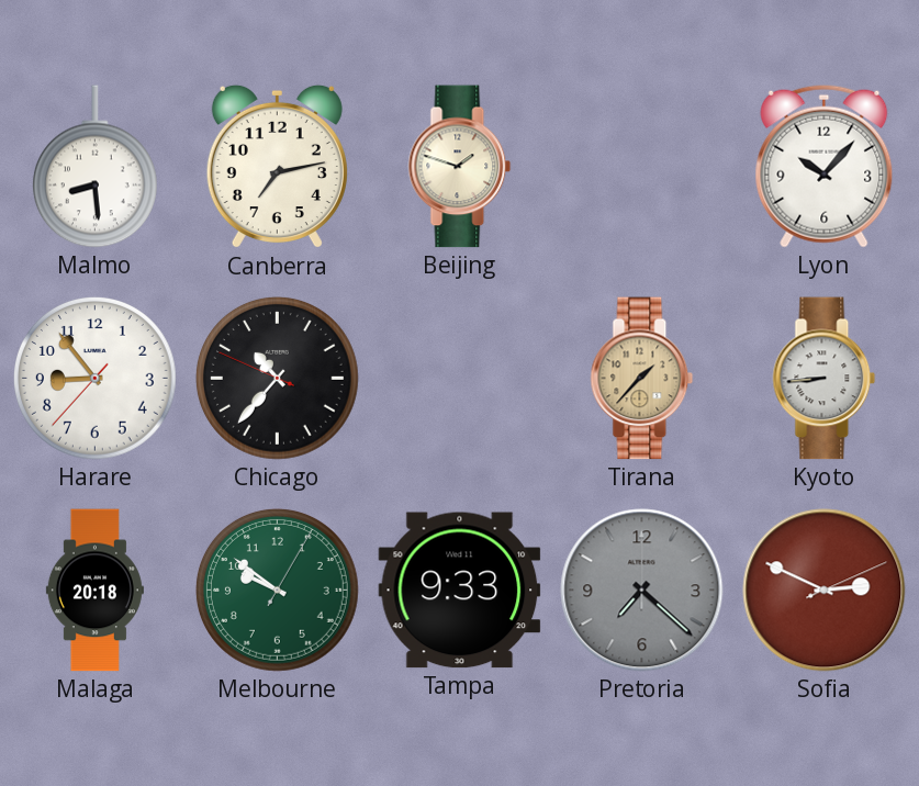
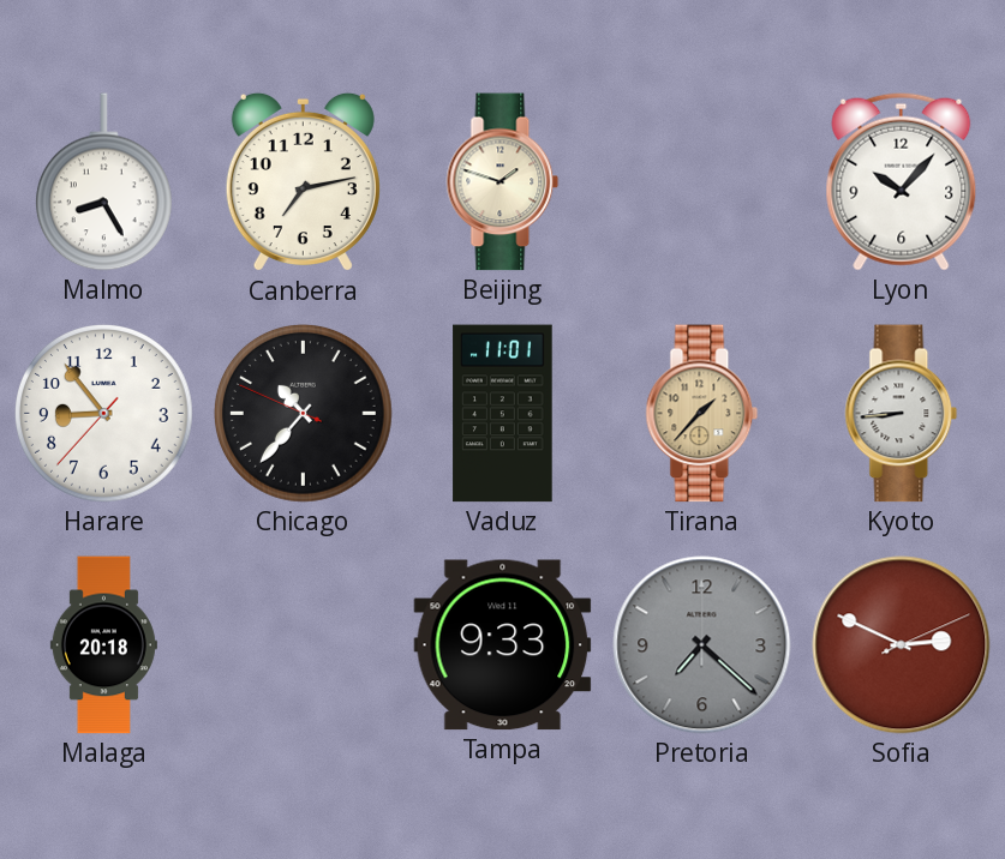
Malmo: 8:29 -> 8:25 (103, 182)
Vaduz: none -> 11:01 (503, 414)
Melbourne: 9:51 -> none (278, 591)
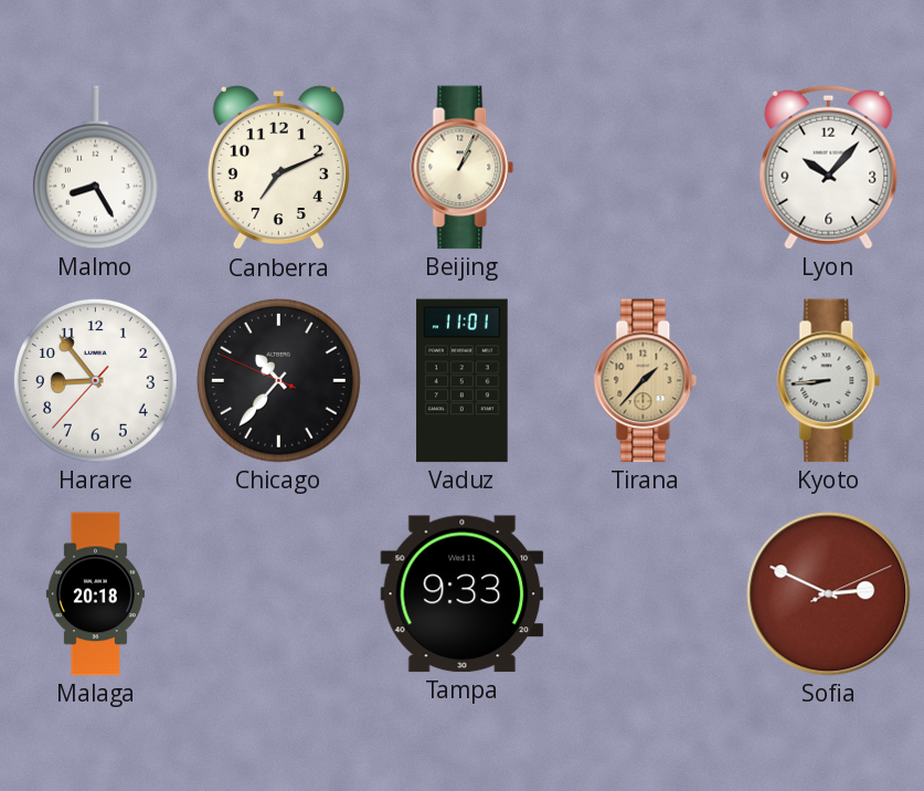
Canberra: 7:13 -> 7:11 (278, 168)
Beijing: 1:48 -> 1:04 (463, 168)
Pretoria: 7:22 -> none (702, 645)
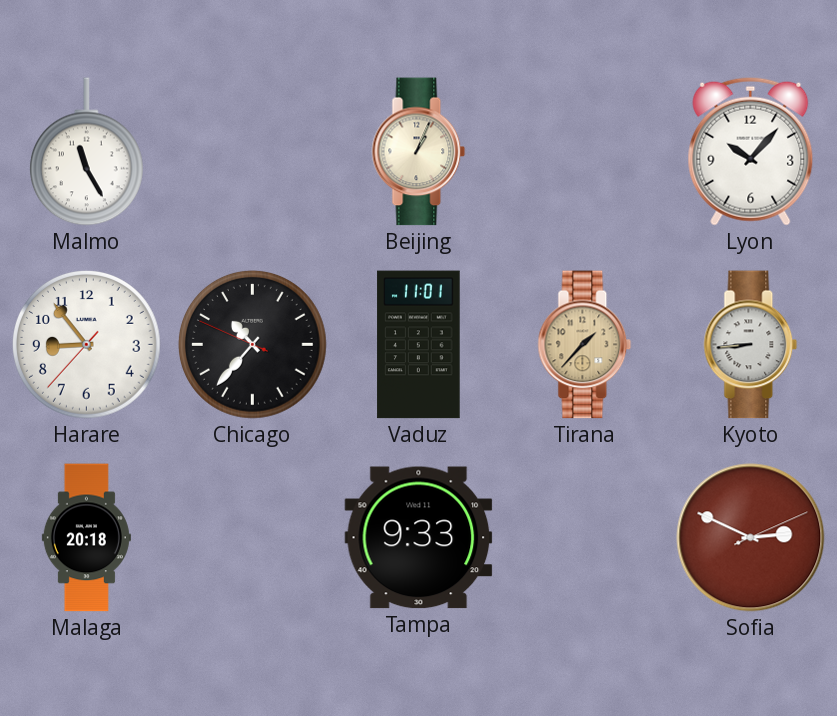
Malmo: 8:25 -> 11:25 (86, 152)
Canberra: 7:11 -> none (278, 168)
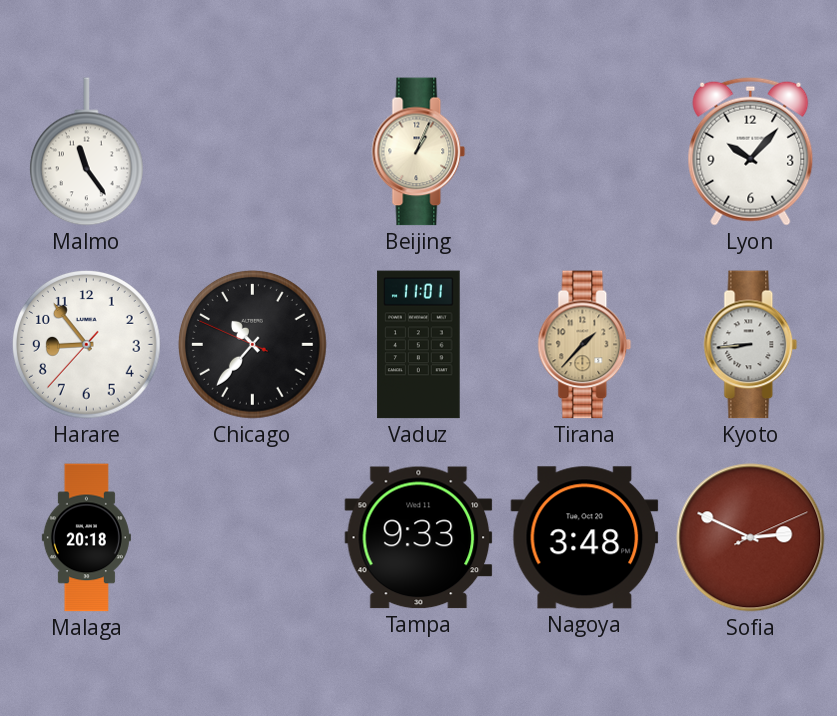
Malmo: 11:25 -> 11:24 (86, 152)
Nagoya: none -> 3:48 (585, 538)
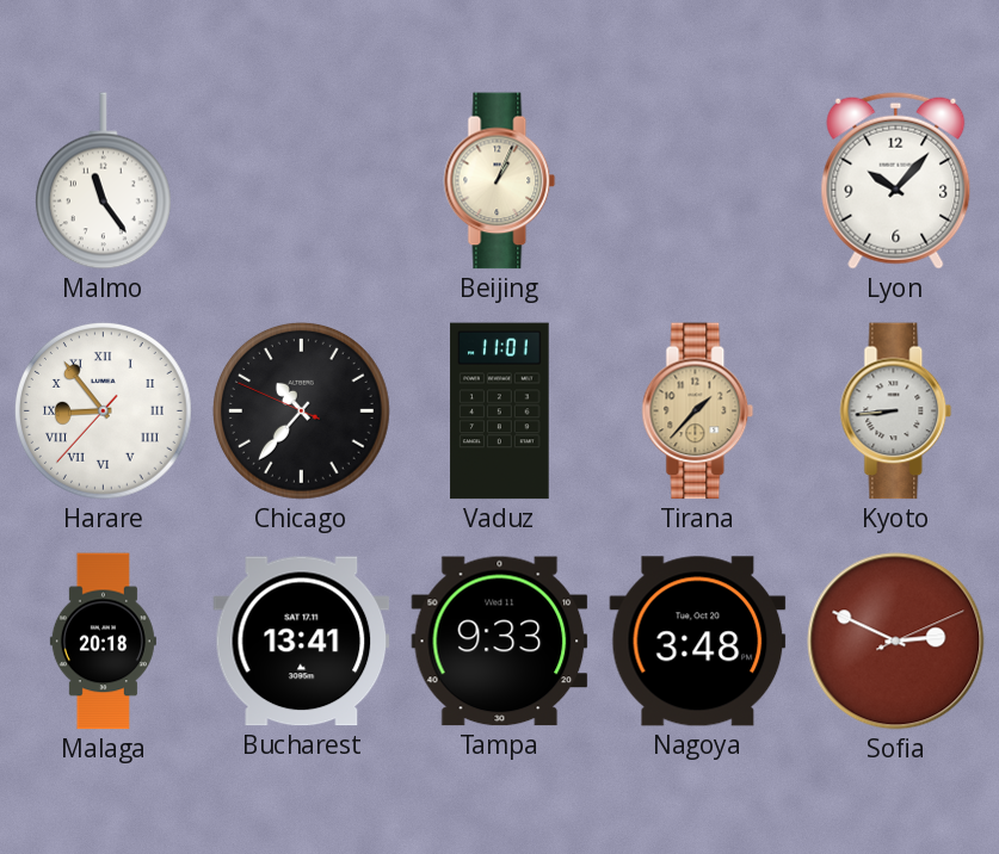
Harare numerals: Arabic -> Roman (104, 411)
Bucharest: none -> 13:41 (302, 642)
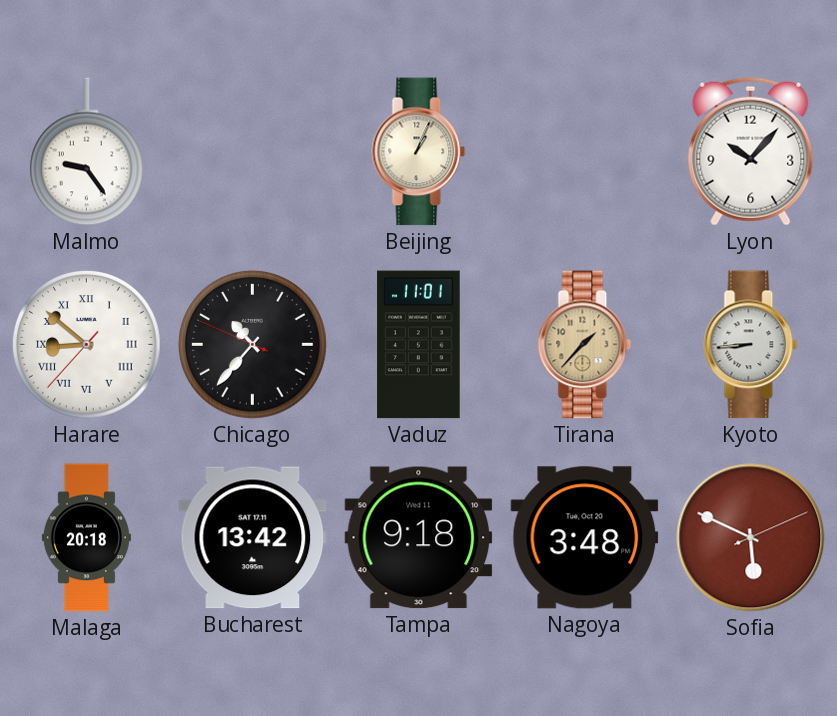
Malmo: 11:24 -> 9:24 (86, 152)
Harare: 8:53 -> 8:51 (87, 345)
Bucharest: 13:41 -> 13:42 (253, 538)
Tampa: 9:33 -> 9:18 (419, 538)
Sofia: 2:49 -> 5:49 (751, 538)
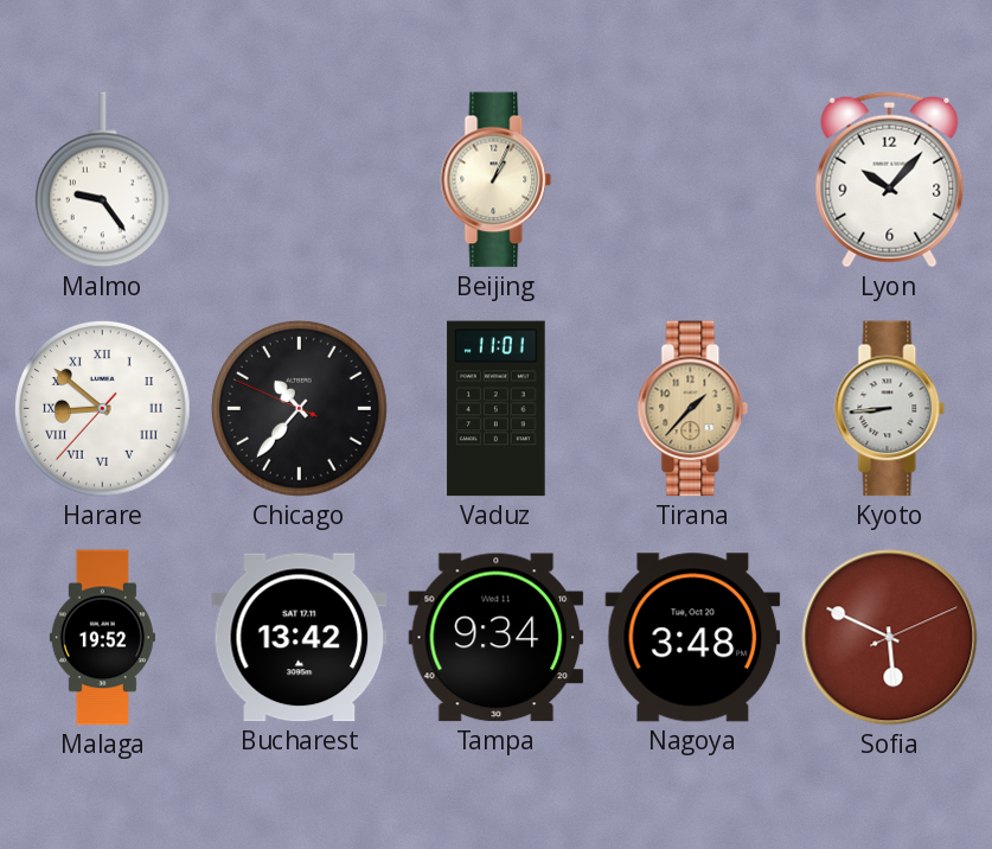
Malaga: 20:18 -> 19:52 (102, 638)
Tampa: 9:18 -> 9:34 (497, 638)
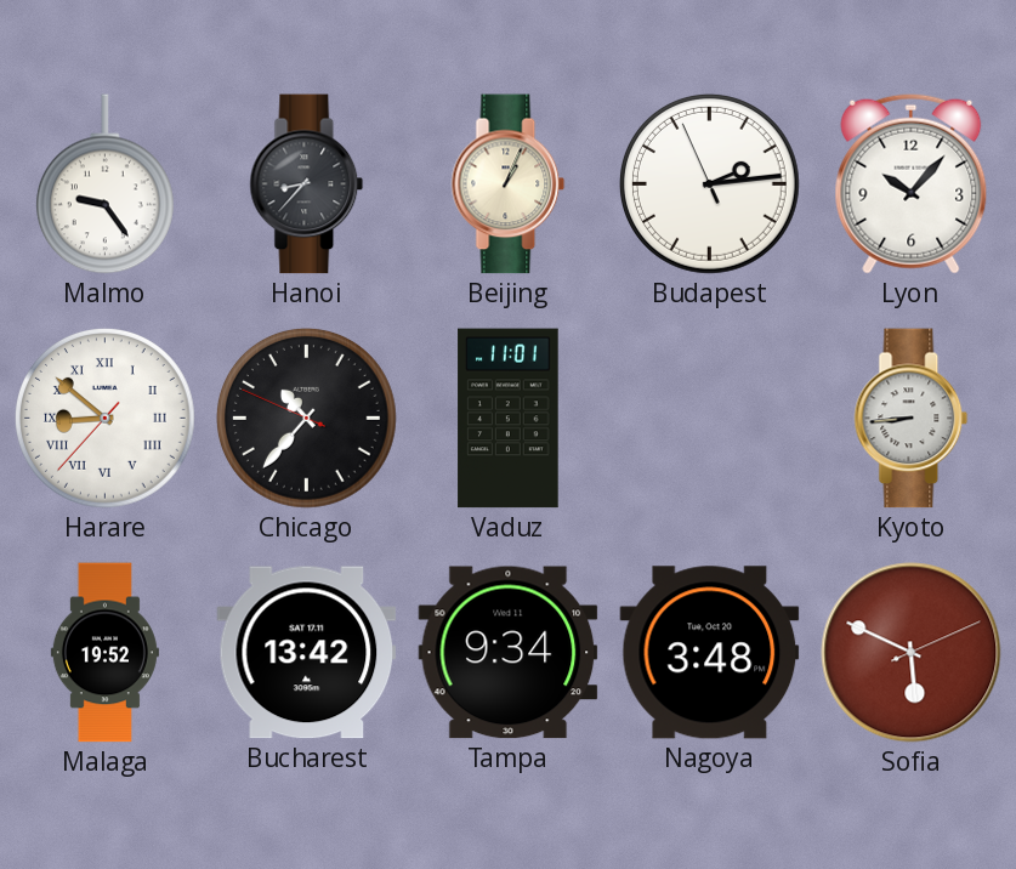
Hanoi: none -> 8:37 (307, 184)
Budapest: none -> 2:13 (710, 184)
Tirana: 1:37 -> none (693, 409)
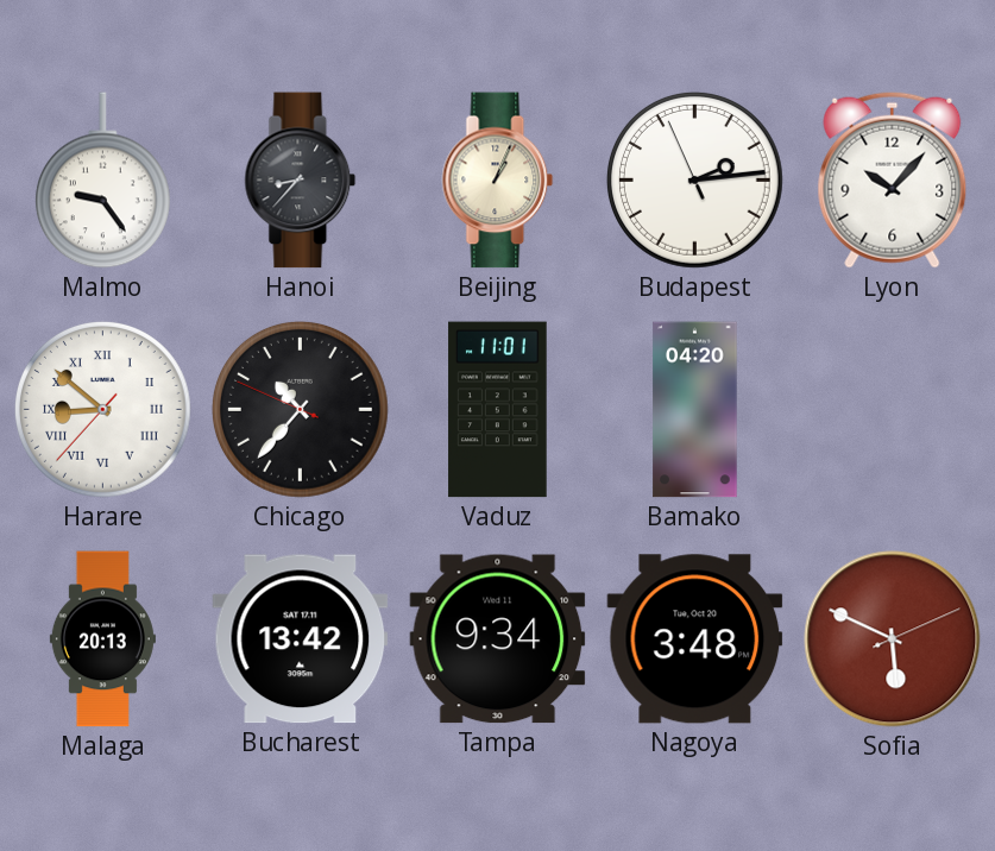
Bamako: none -> 04:20 (695, 410)
Kyoto: 8:44 -> none (912, 419)
Malaga: 19:52 -> 20:13 (102, 639)
